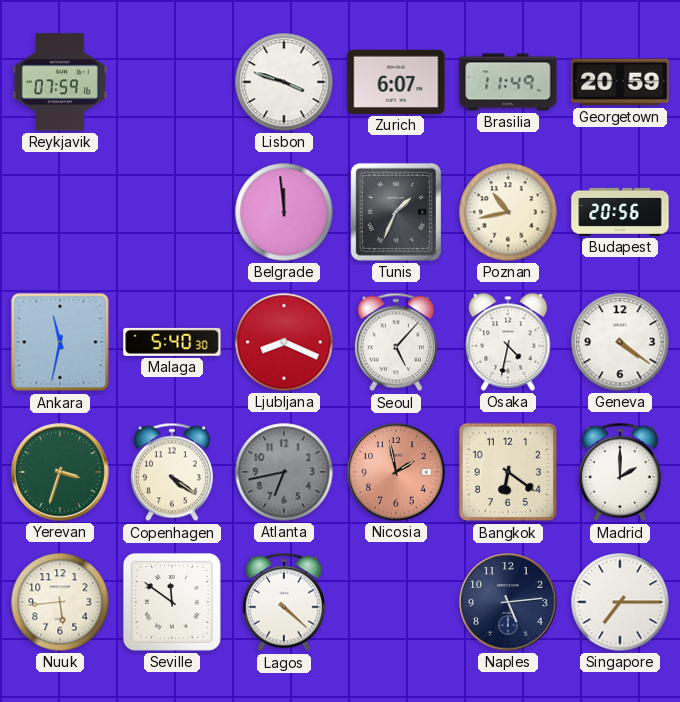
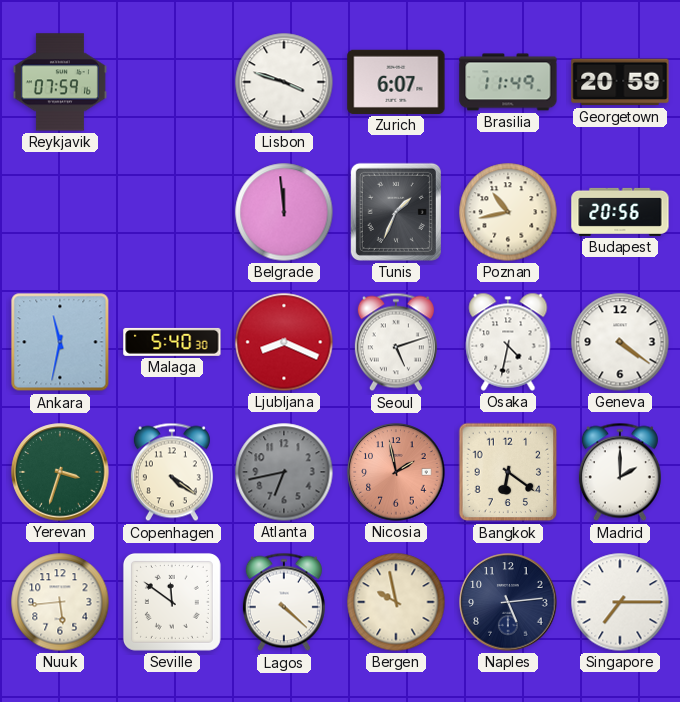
Seoul: 5:07 -> 5:12 (396, 342)
Bergen: none -> 9:58 (396, 602)
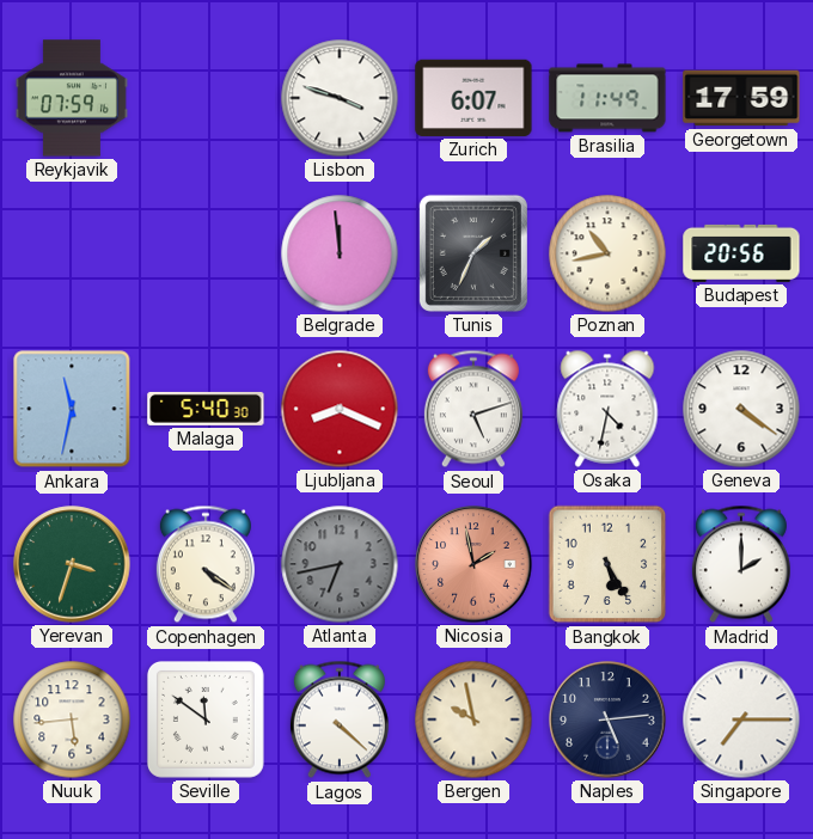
Georgetown: 20:59 -> 17:59 (741, 98)
Bangkok: 6:21 -> 5:25 (607, 564)
